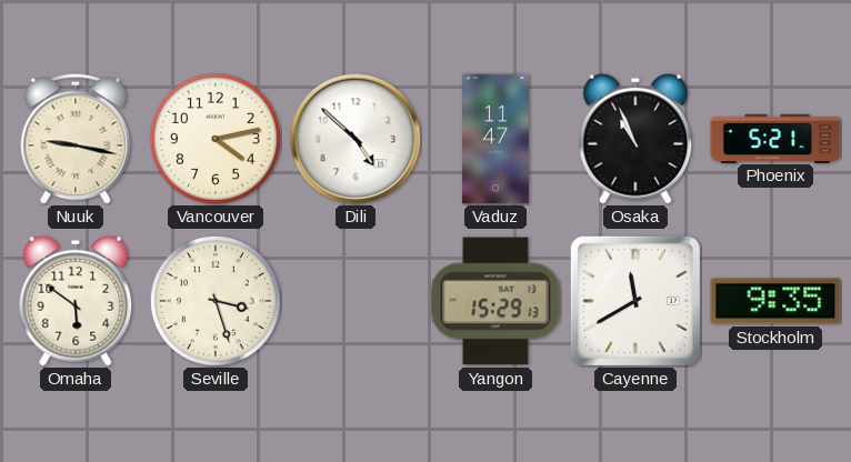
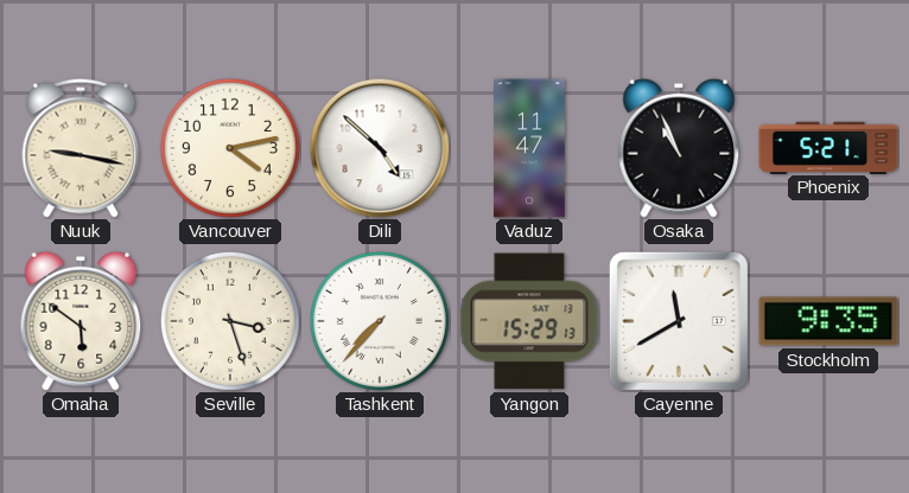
Tashkent: none -> 7:37 (380, 321)
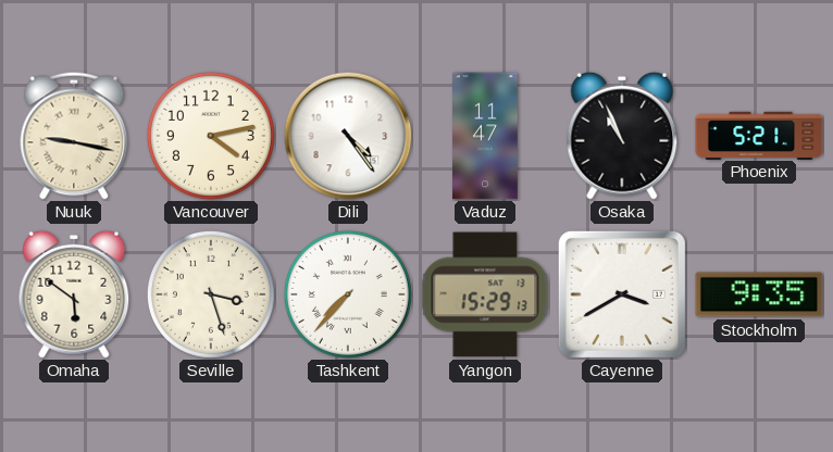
Dili: 4:52 -> 4:24 (348, 136)
Cayenne: 11:40 -> 3:40 (622, 294)
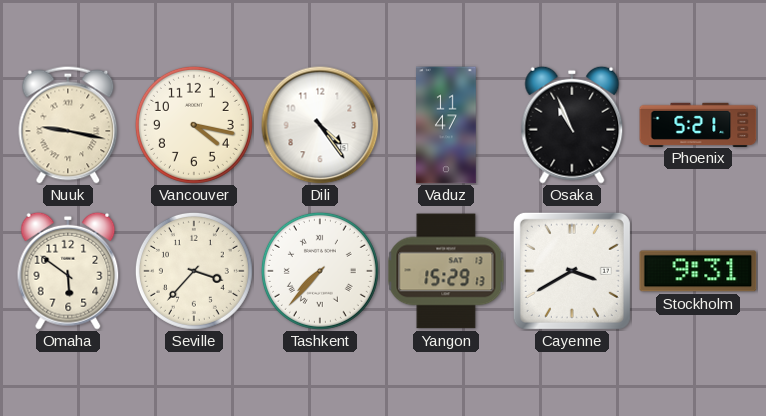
Vancouver: 4:13 -> 4:17 (194, 125)
Seville: 3:27 -> 3:37 (194, 271)
Stockholm: 9:35 -> 9:31 (698, 271)
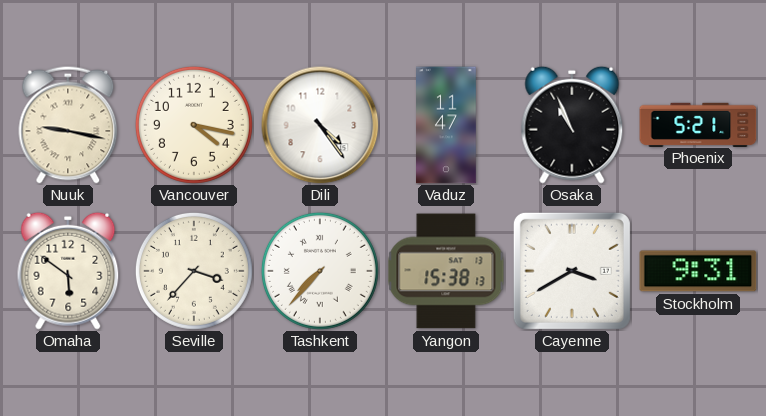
Yangon: 15:29 -> 15:38 (446, 271)
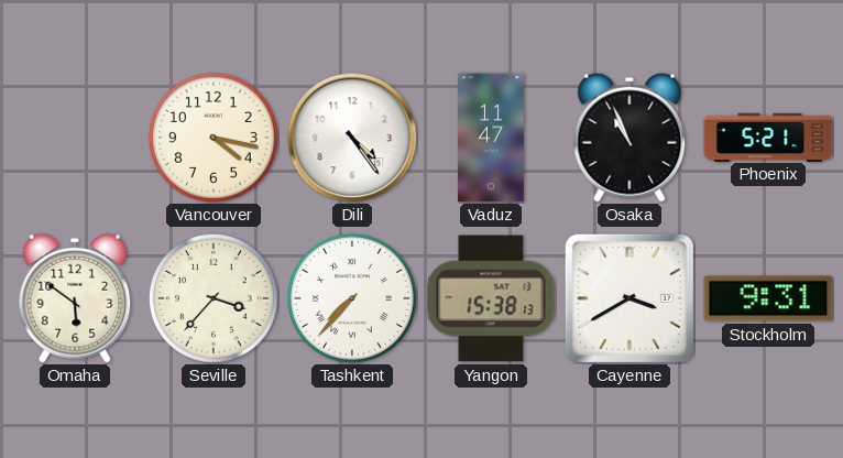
Nuuk: 9:17 -> none (68, 125)
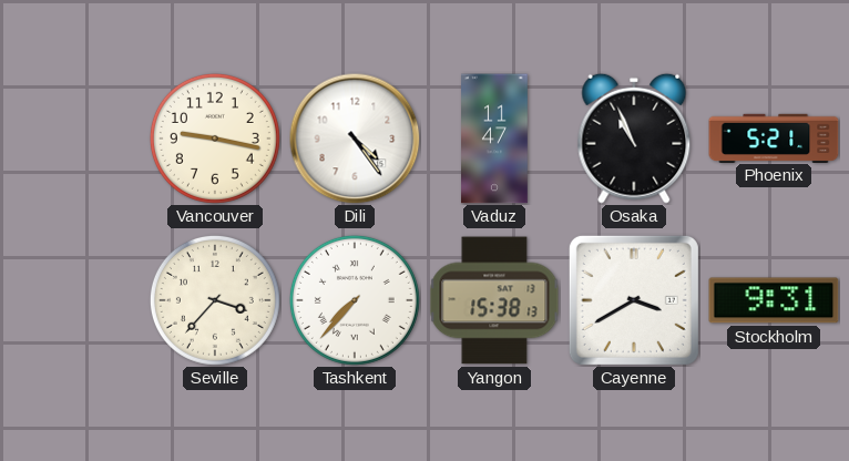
Vancouver: 4:17 -> 9:17 (215, 139)
Omaha: 5:51 -> none (75, 298)
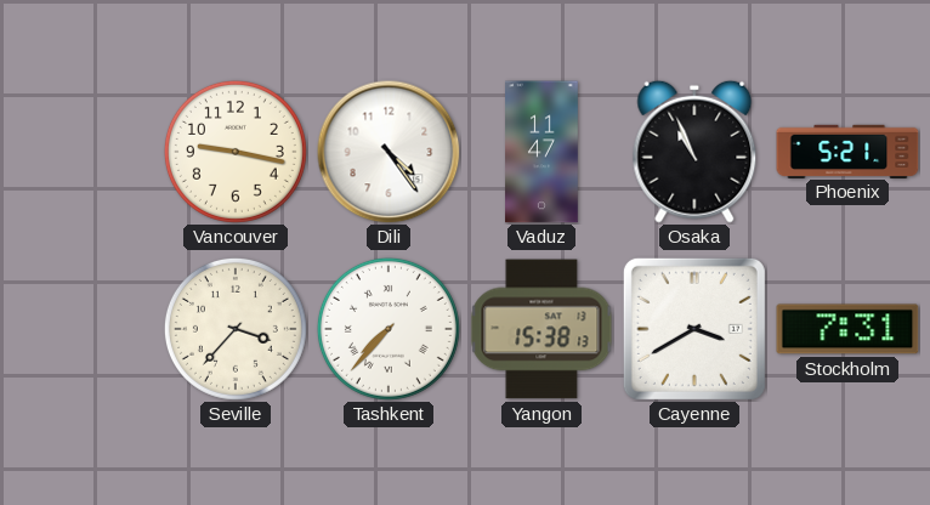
Stockholm: 9:31 -> 7:31 (847, 329)
